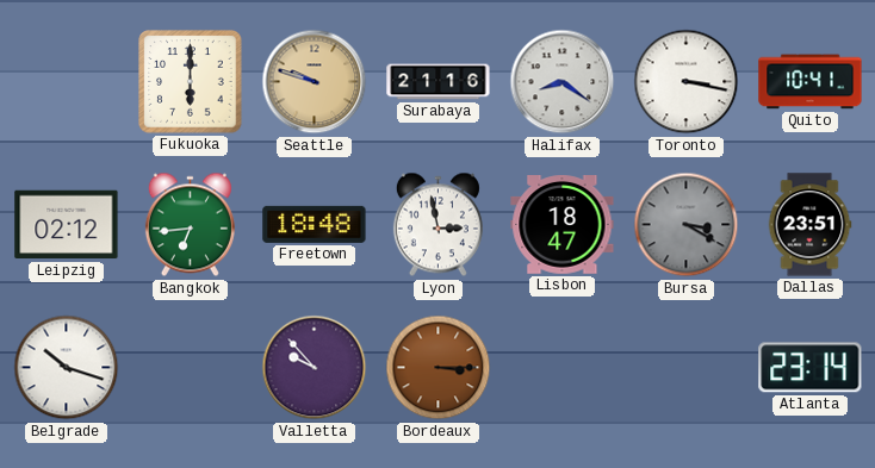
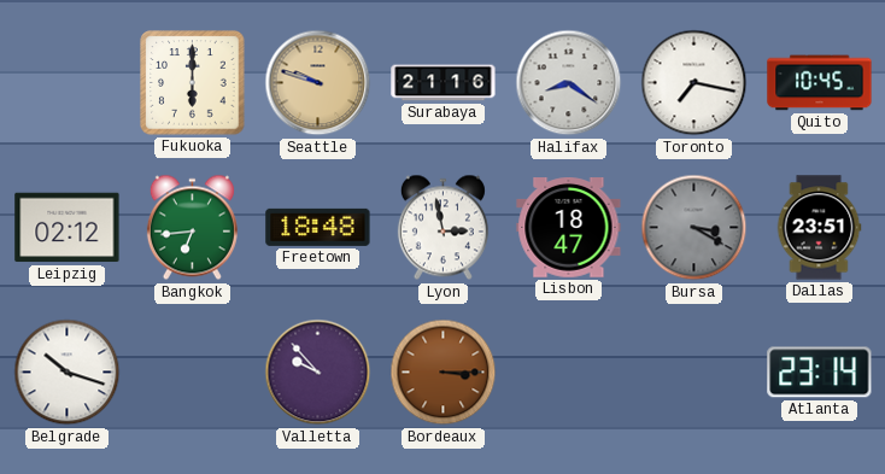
Toronto: 3:17 -> 7:17 (694, 83)
Quito: 10:41 -> 10:45 (820, 83)
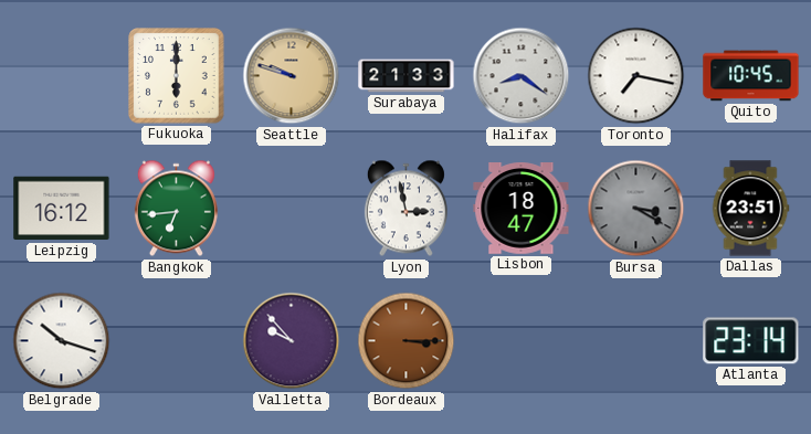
Surabaya: 21:16 -> 21:33 (407, 76)
Leipzig: 02:12 -> 16:12 (62, 209)
Freetown: 18:48 -> none (318, 227)
